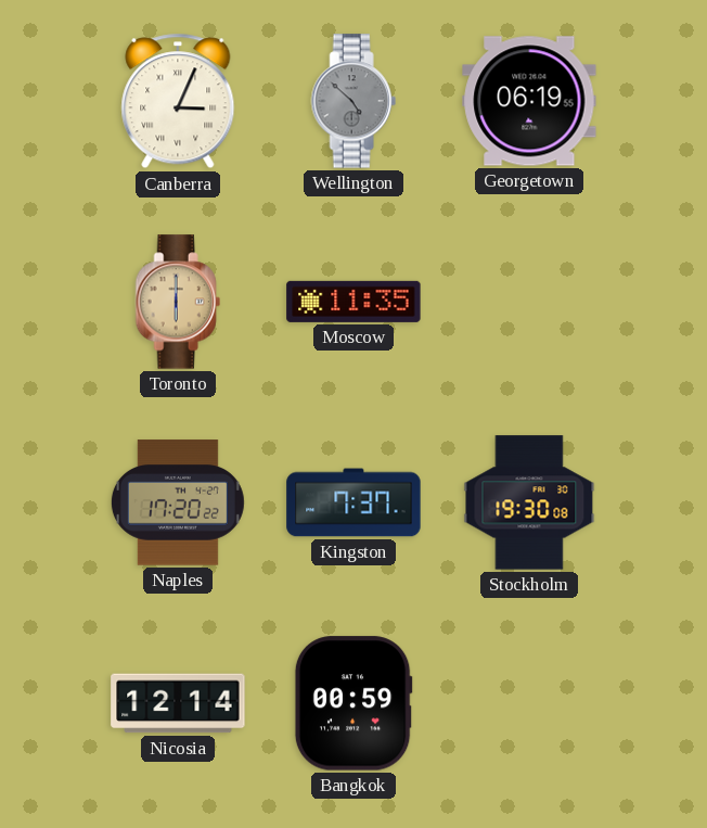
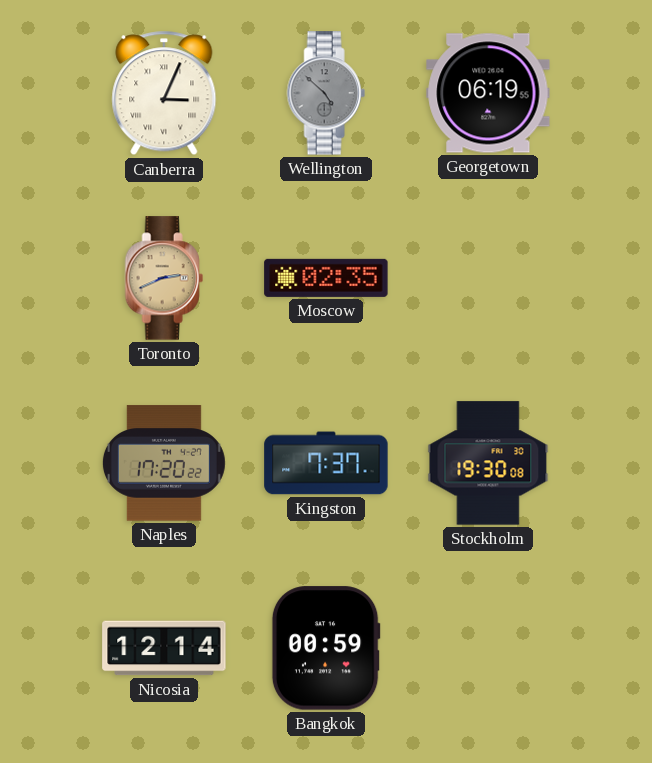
Toronto: 6:00 -> 2:41 (164, 278)
Moscow: 11:35 -> 02:35 (326, 278)
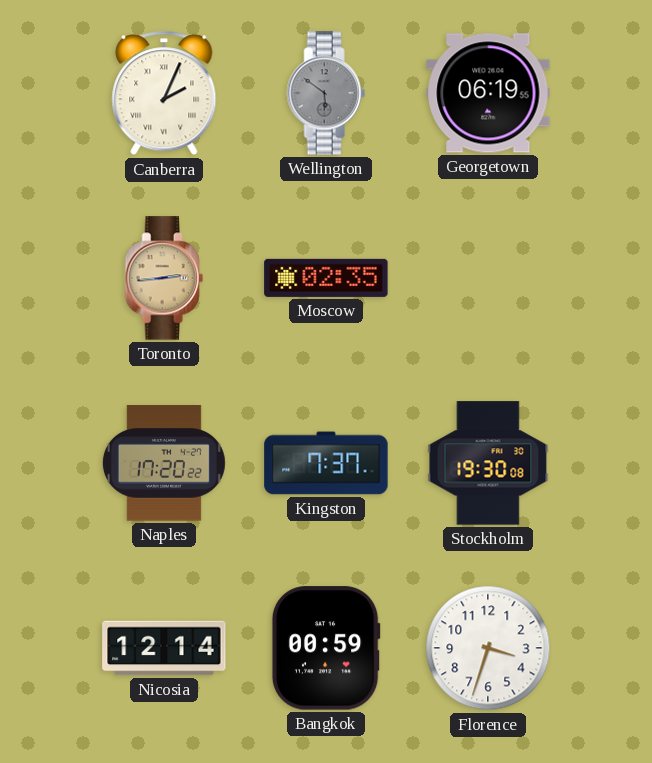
Canberra: 3:04 -> 2:04 (164, 93)
Wellington: 4:52 -> 5:51 (326, 93)
Toronto: 2:41 -> 2:44 (164, 278)
Florence: none -> 3:33 (488, 648)
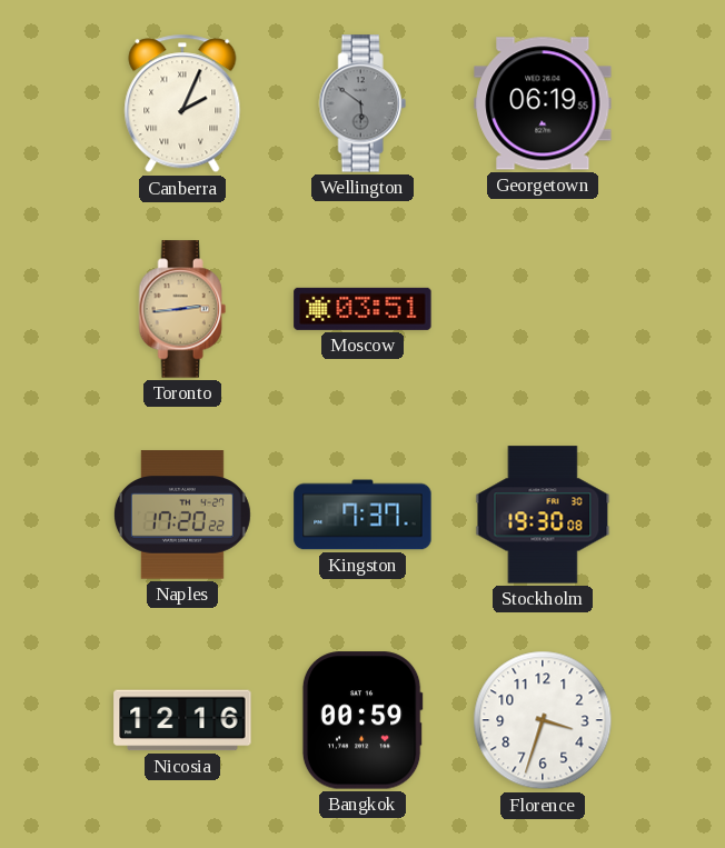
Moscow: 02:35 -> 03:51 (362, 309)
Nicosia: 12:14 -> 12:16 (182, 720)
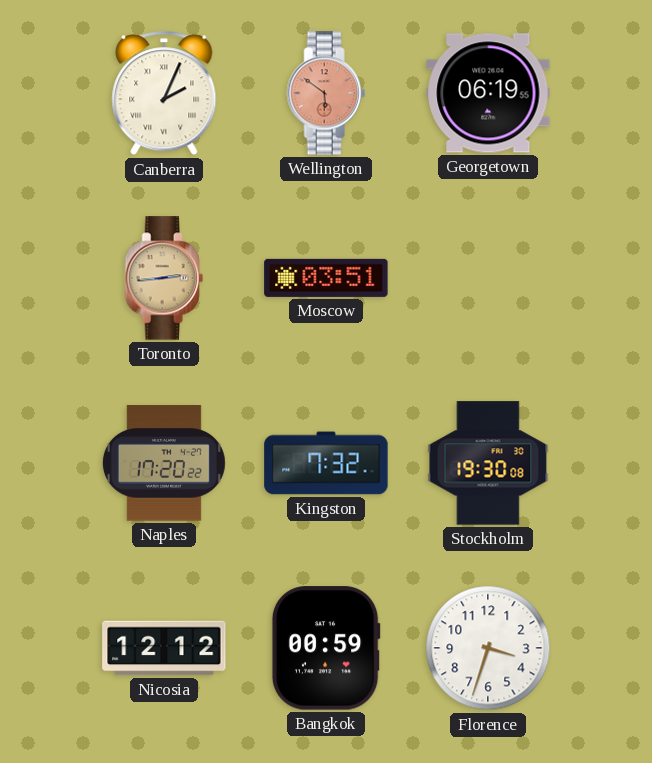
Wellington dial: grey -> salmon (326, 93)
Kingston: 7:37 -> 7:32 (326, 463)
Nicosia: 12:16 -> 12:12 (164, 648)
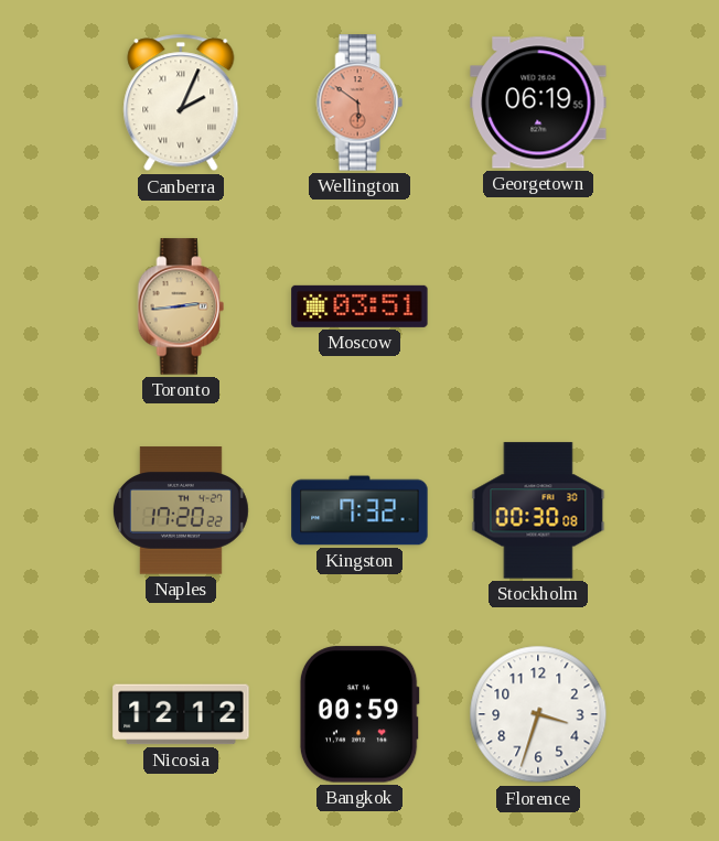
Stockholm: 19:30 -> 00:30 (538, 510)
